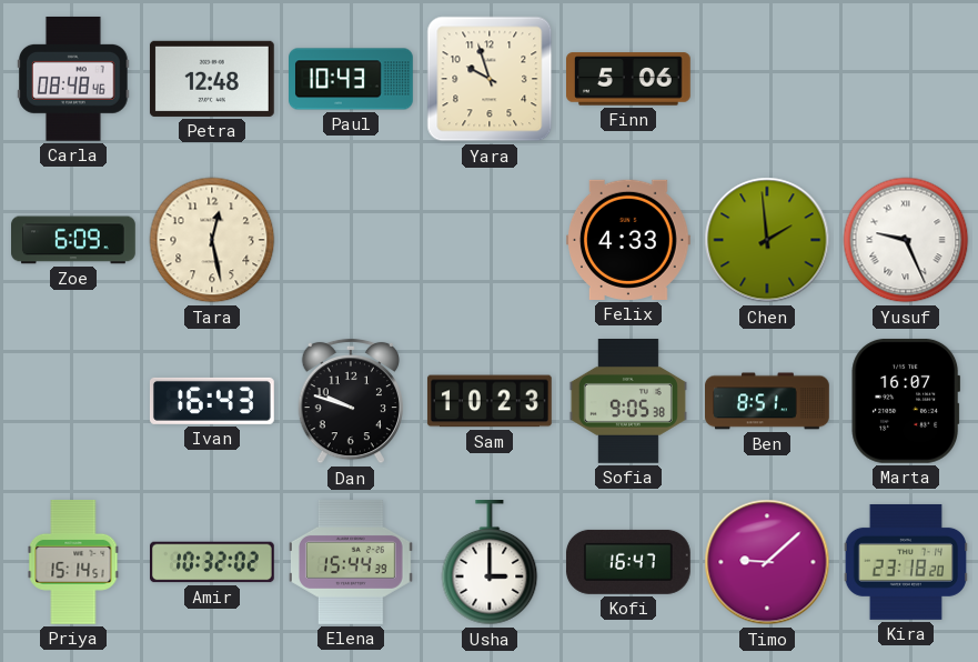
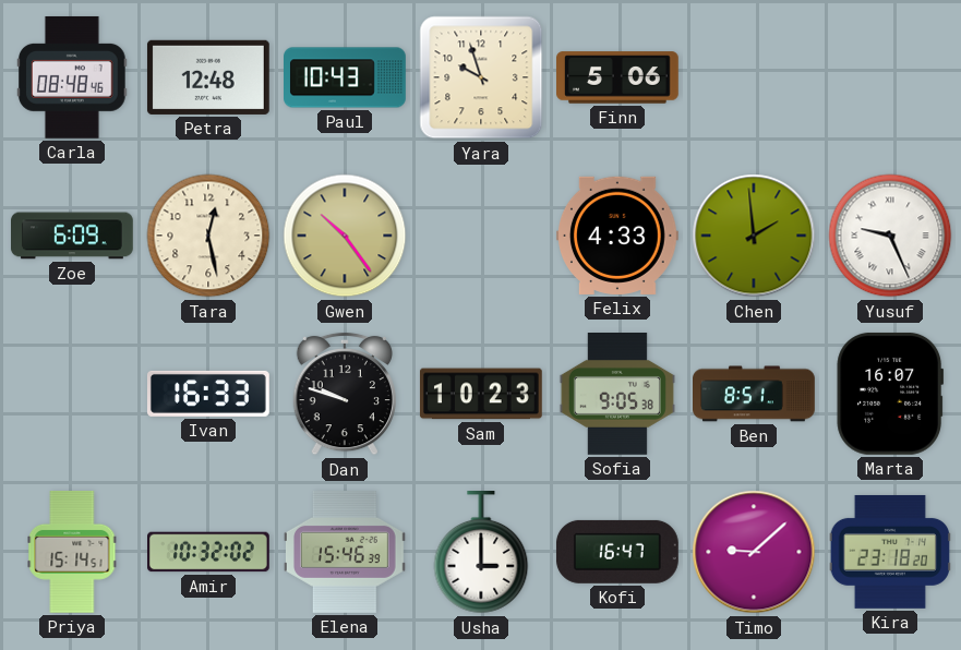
Gwen: none -> 10:24 (345, 236)
Ivan: 16:43 -> 16:33 (208, 394)
Elena: 15:44 -> 15:46 (346, 553)
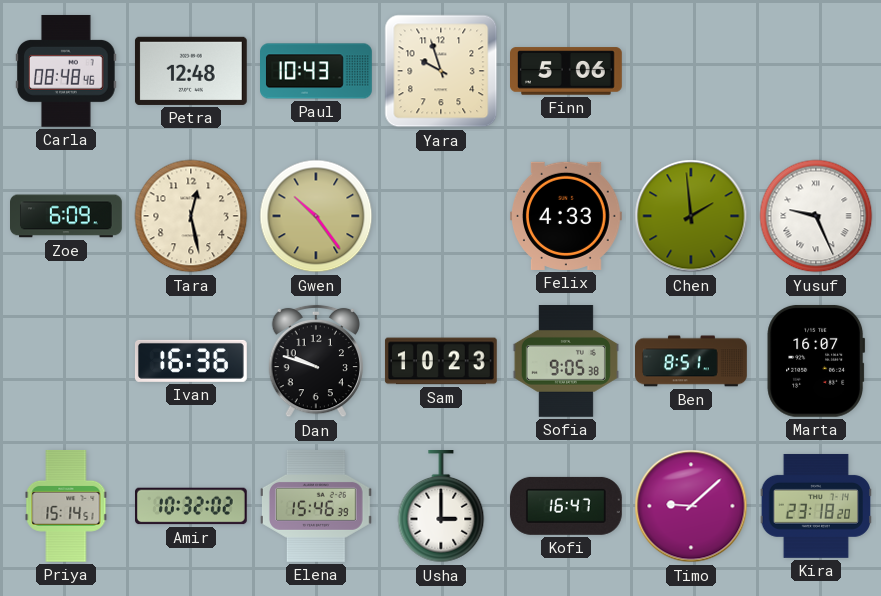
Ivan: 16:33 -> 16:36 (191, 361)
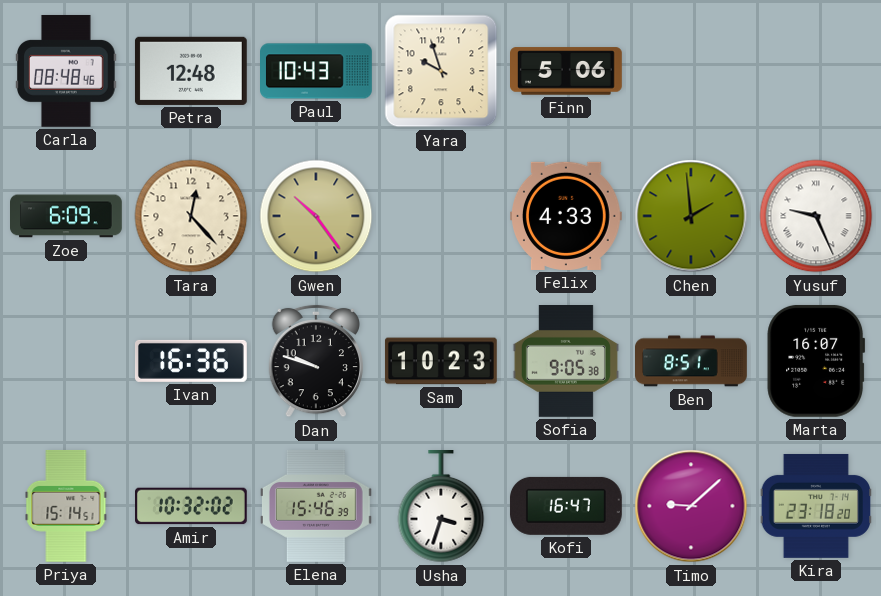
Tara: 12:28 -> 12:23 (191, 216)
Usha: 3:00 -> 3:33 (441, 507)
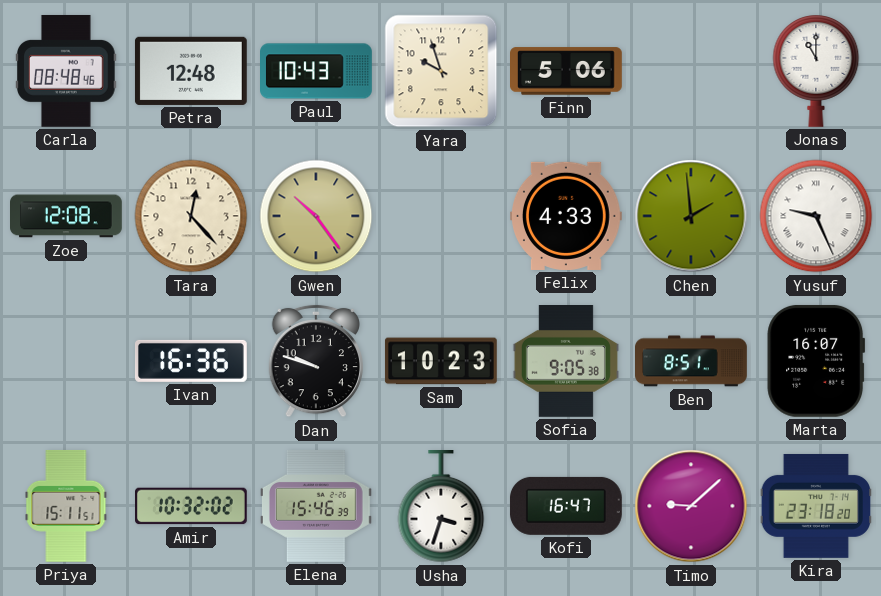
Jonas: none -> 11:00 (816, 71)
Zoe: 6:09 -> 12:08 (67, 216)
Priya: 15:14 -> 15:11 (66, 506)
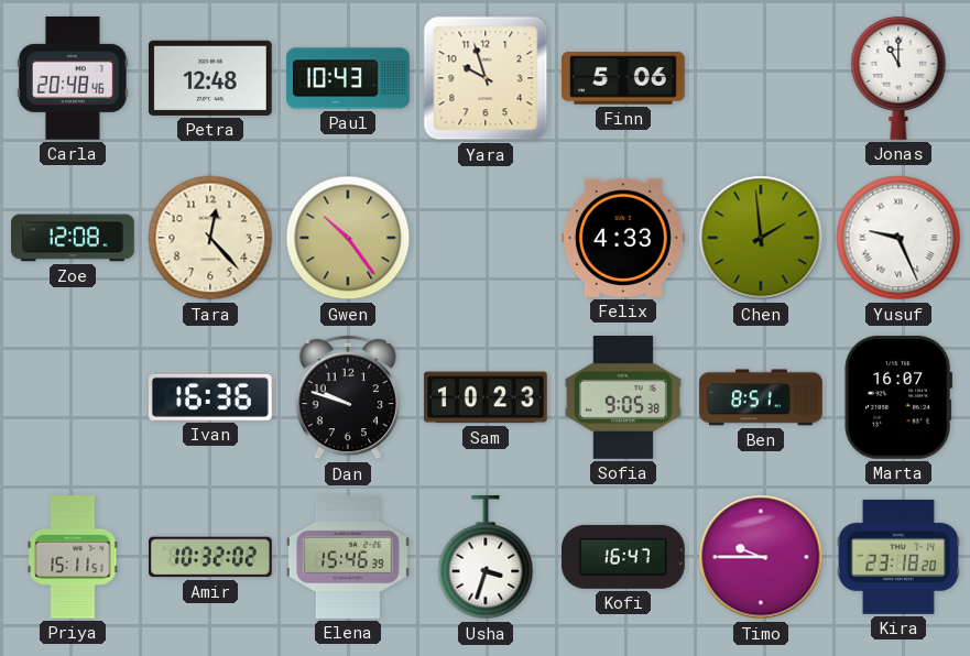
Carla: 08:48 -> 20:48 (73, 78)
Timo: 9:08 -> 9:45 (761, 557)
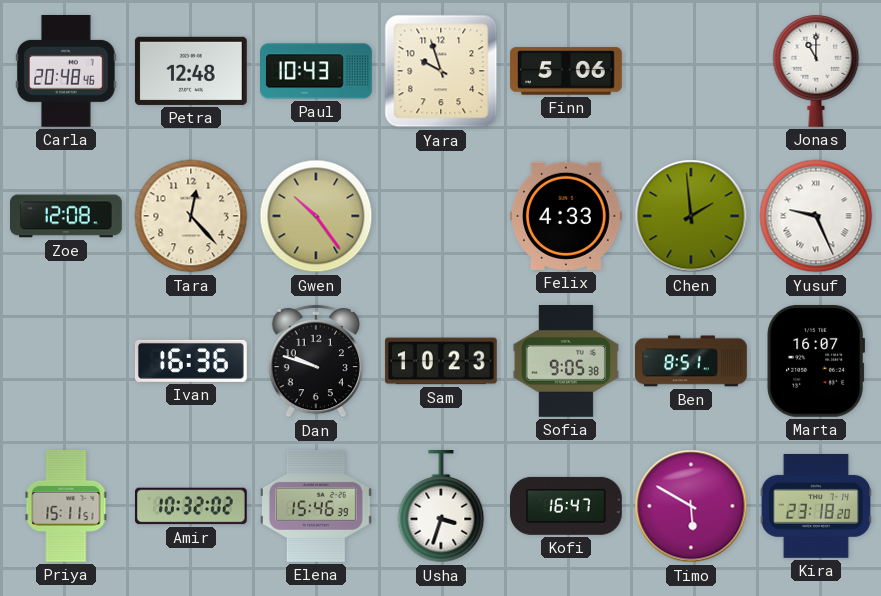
Timo: 9:45 -> 5:50 (691, 506)
